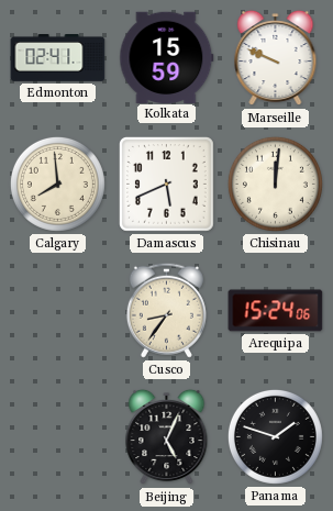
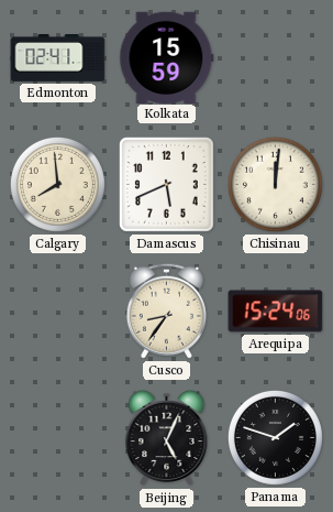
Marseille: 9:49 -> none (276, 58)
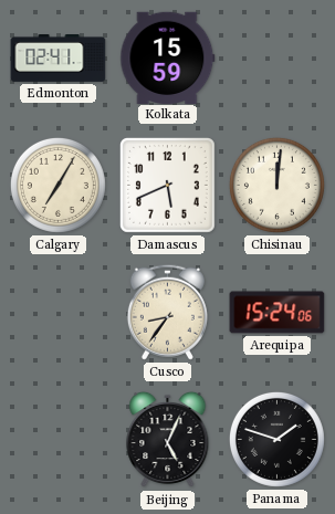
Calgary: 7:59 -> 7:05 (57, 185)
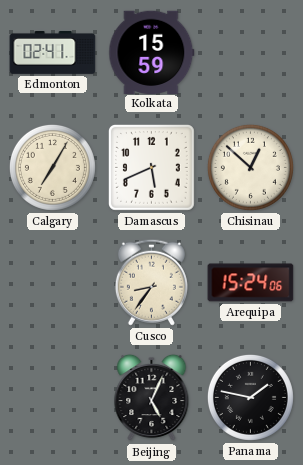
Chisinau: 12:01 -> 12:52 (250, 167)
Panama: 1:48 -> 1:47 (250, 397)
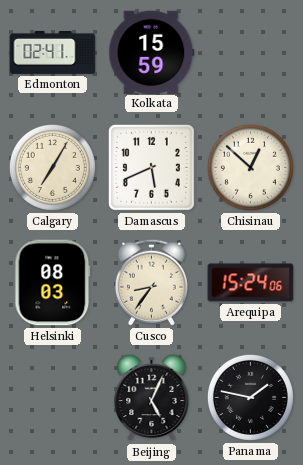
Helsinki: none -> 08:03 (53, 283)
